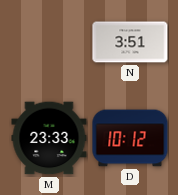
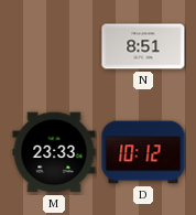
N: 3:51 -> 8:51 (143, 46)
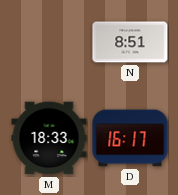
M: 23:33 -> 18:33 (49, 138)
D: 10:12 -> 16:17 (130, 138)
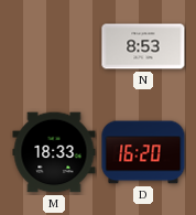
N: 8:51 -> 8:53 (143, 46)
D: 16:17 -> 16:20 (143, 152)
